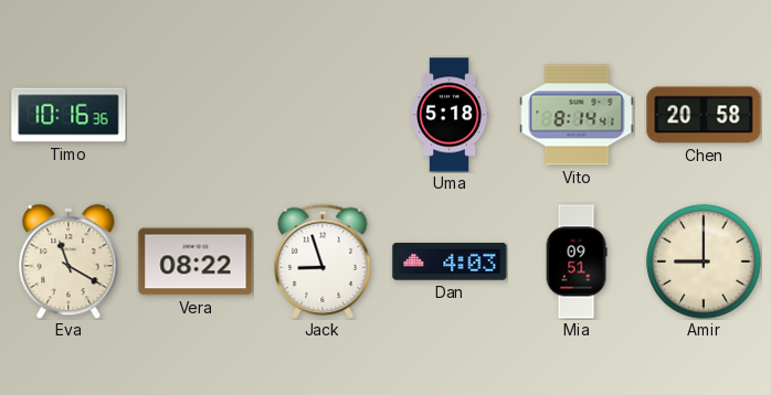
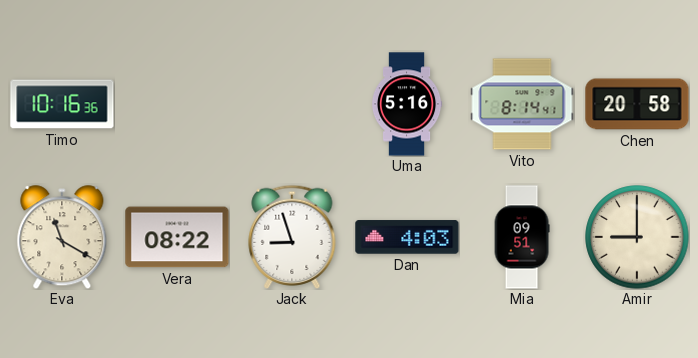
Uma: 5:18 -> 5:16 (407, 104)
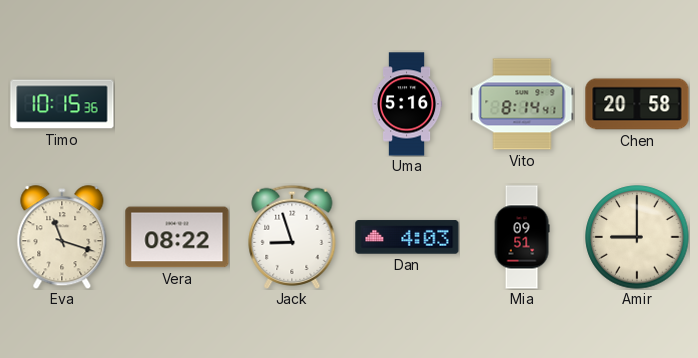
Timo: 10:16 -> 10:15 (62, 104)
Eva: 11:20 -> 11:18 (62, 237)
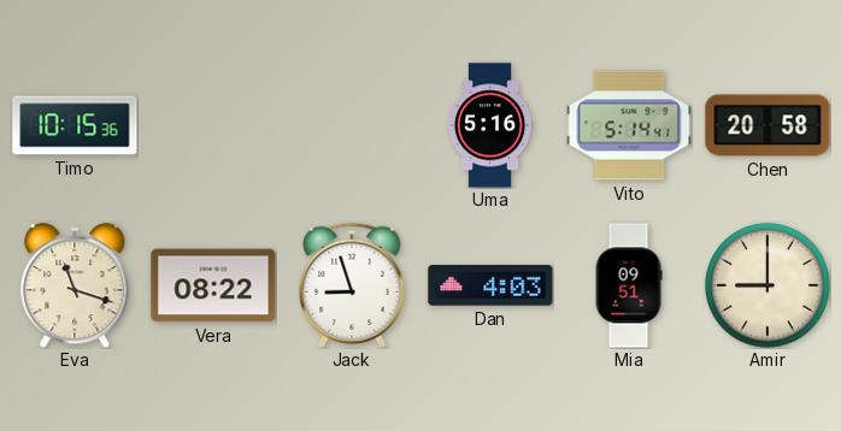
Vito: 8:14 -> 5:14 (629, 125)
